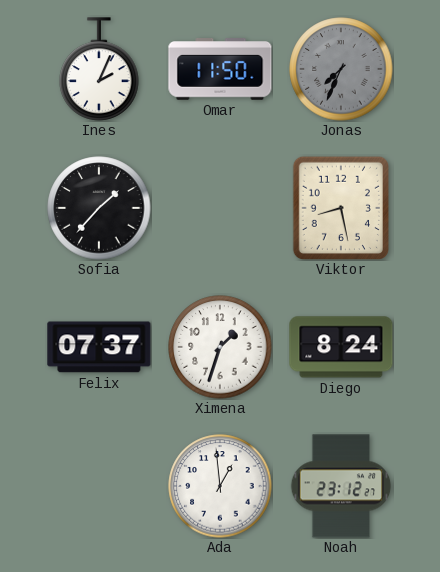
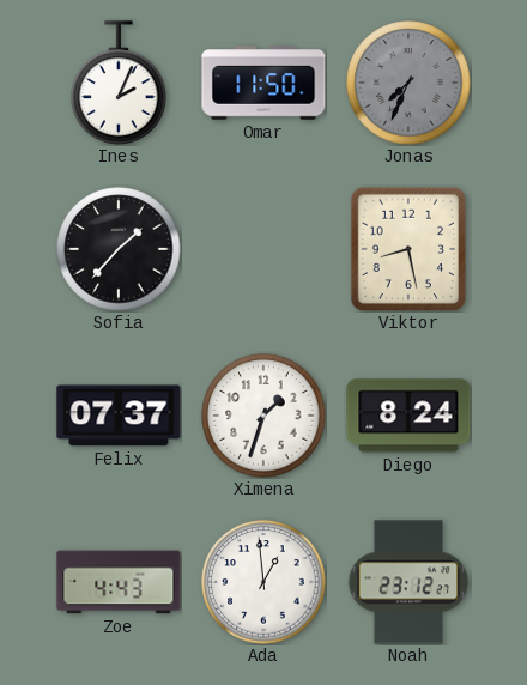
Zoe: none -> 4:43 (119, 582)
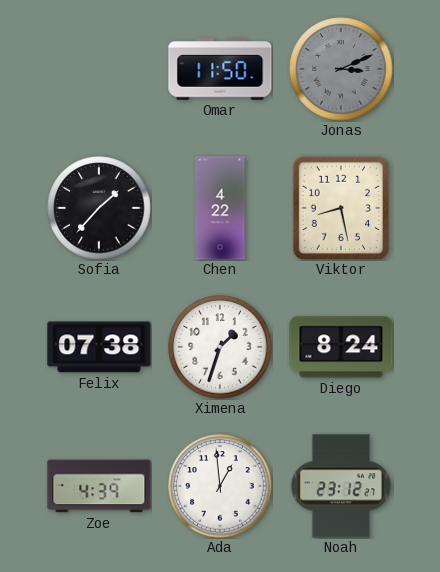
Ines: 2:04 -> none (119, 83)
Jonas: 7:34 -> 3:11 (341, 69)
Chen: none -> 4:22 (220, 208)
Felix: 07:37 -> 07:38 (99, 347)
Zoe: 4:43 -> 4:39 (99, 486)
